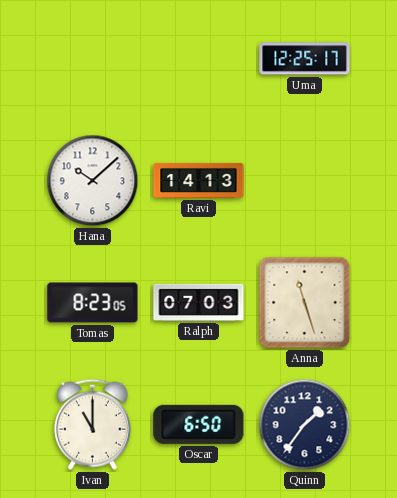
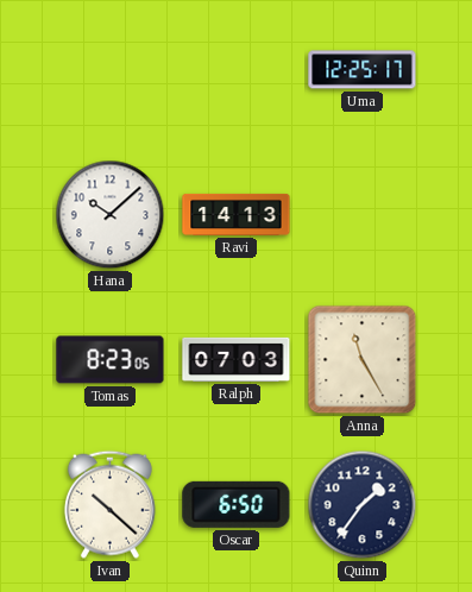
Anna: 11:27 -> 11:25 (363, 360)
Ivan: 11:00 -> 10:22 (109, 504)
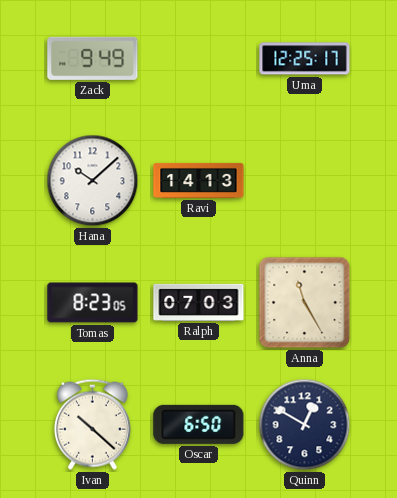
Zack: none -> 9:49 (93, 58)
Quinn: 1:36 -> 12:50 (305, 425)
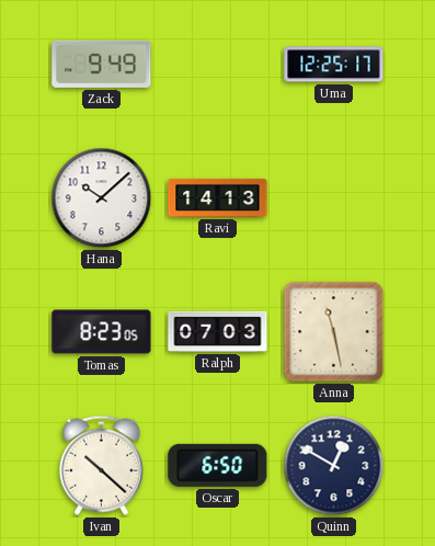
Anna: 11:25 -> 11:28 (334, 332)
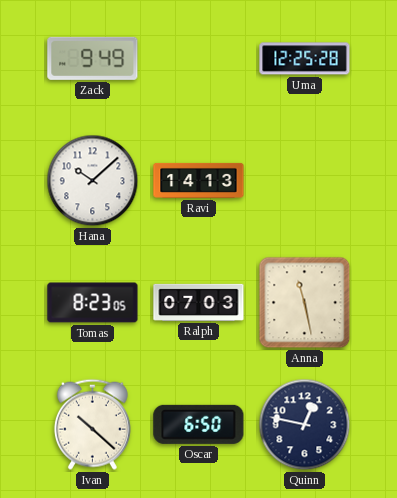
Uma: 12:25:17 -> 12:25:28 (305, 59)
Quinn: 12:50 -> 12:47 (305, 425)
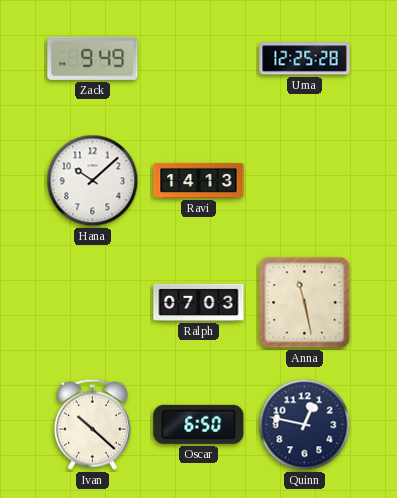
Tomas: 8:23 -> none (93, 303)
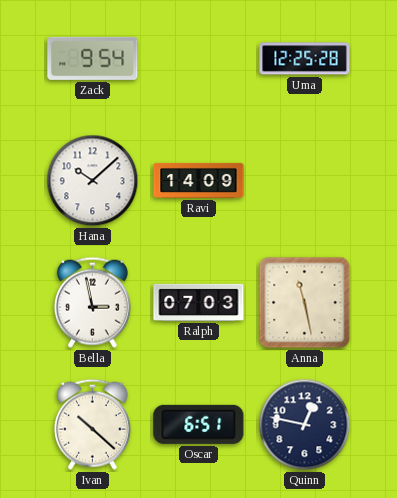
Zack: 9:49 -> 9:54 (93, 58)
Ravi: 14:13 -> 14:09 (199, 180)
Bella: none -> 2:58 (92, 302)
Oscar: 6:50 -> 6:51 (199, 424)
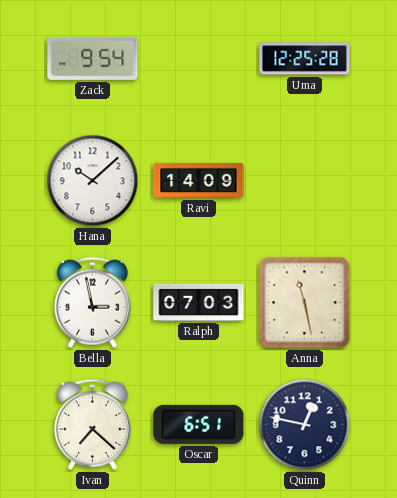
Ivan: 10:22 -> 7:22 (92, 424)
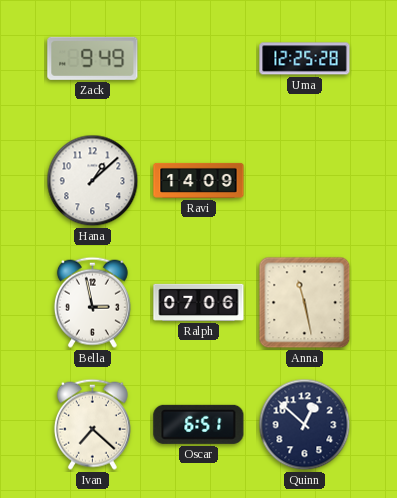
Zack: 9:54 -> 9:49 (93, 58)
Hana: 10:08 -> 1:08 (93, 181)
Ralph: 07:03 -> 07:06 (199, 302)
Quinn: 12:47 -> 12:52 (305, 425)
